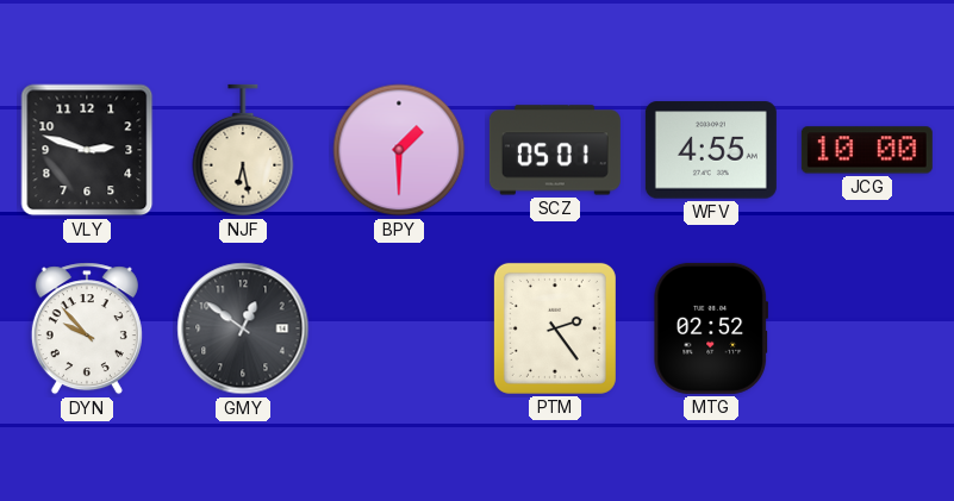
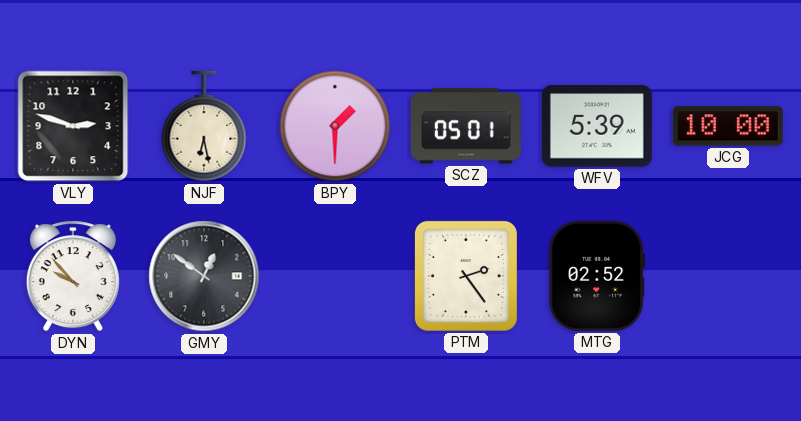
WFV: 4:55 -> 5:39 (597, 126)
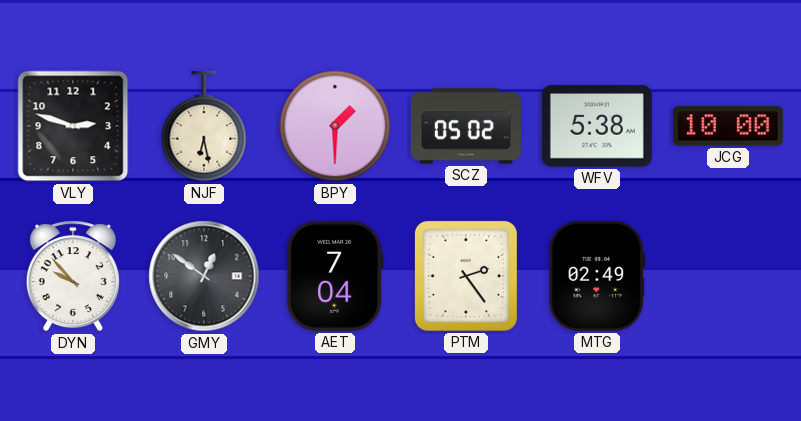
SCZ: 05:01 -> 05:02 (466, 126)
WFV: 5:39 -> 5:38 (597, 126)
AET: none -> 7:04 (335, 276)
MTG: 02:52 -> 02:49 (597, 276)
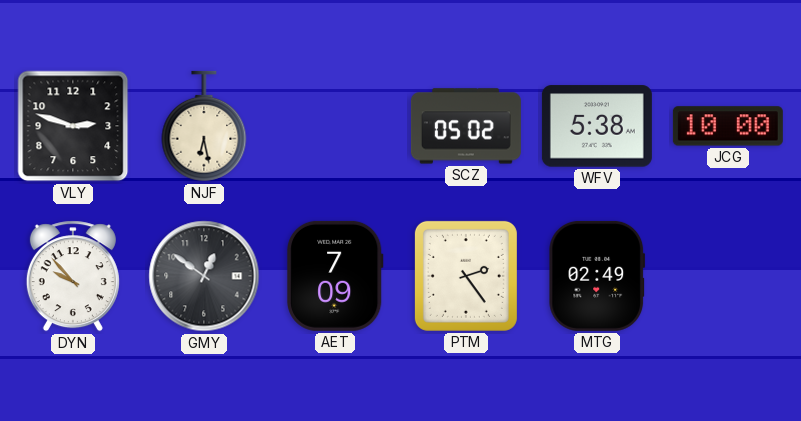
BPY: 1:30 -> none (335, 126)
AET: 7:04 -> 7:09 (335, 276)
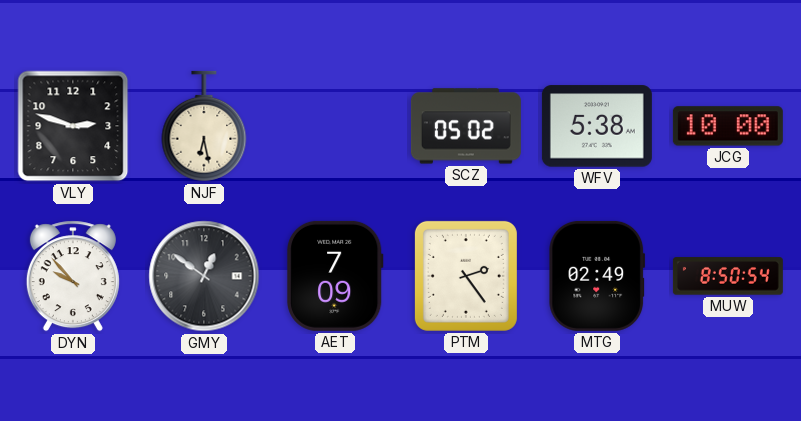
MUW: none -> 8:50 (728, 276)
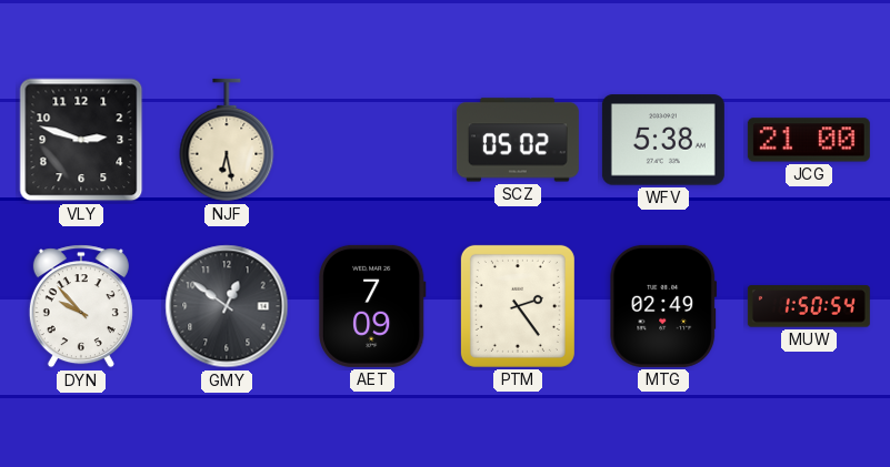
JCG: 10:00 -> 21:00 (809, 140)
MUW: 8:50 -> 1:50 (809, 306)
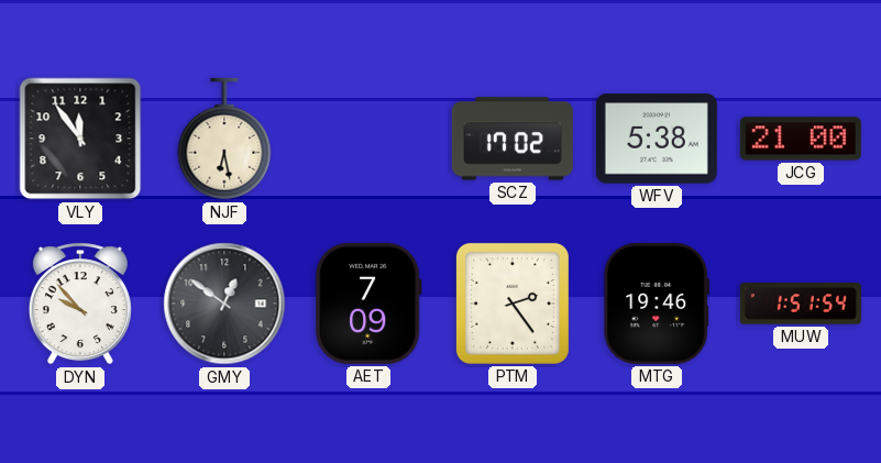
VLY: 2:48 -> 11:54 (80, 139)
SCZ: 05:02 -> 17:02 (513, 139)
MTG: 02:49 -> 19:46 (657, 304)
MUW: 1:50 -> 1:51 (801, 304)
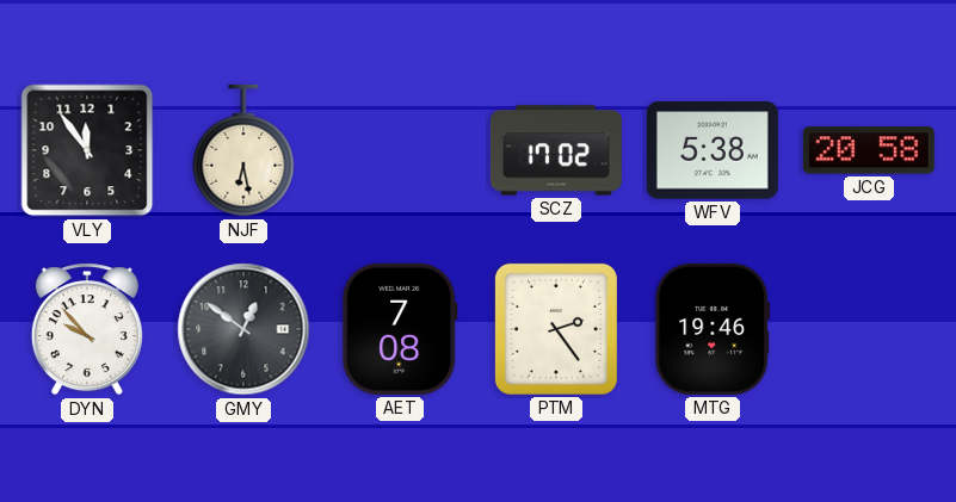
JCG: 21:00 -> 20:58 (869, 150)
AET: 7:09 -> 7:08 (400, 329)
MUW: 1:51 -> none (801, 304)
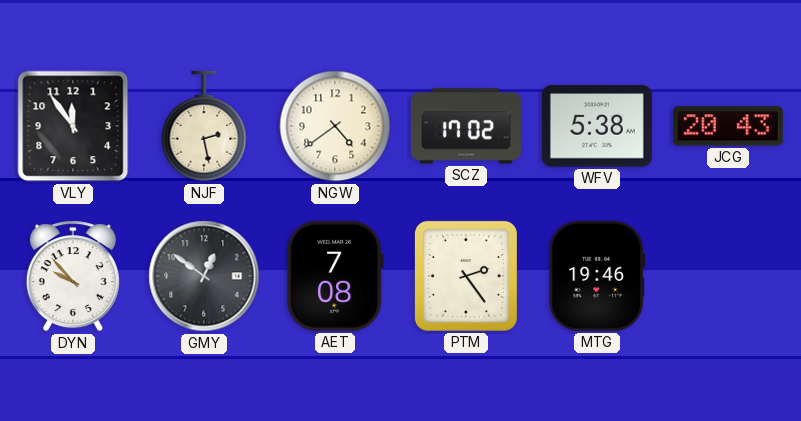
NJF: 6:28 -> 2:28 (204, 126)
NGW: none -> 4:39 (335, 126)
JCG: 20:58 -> 20:43 (728, 126)
